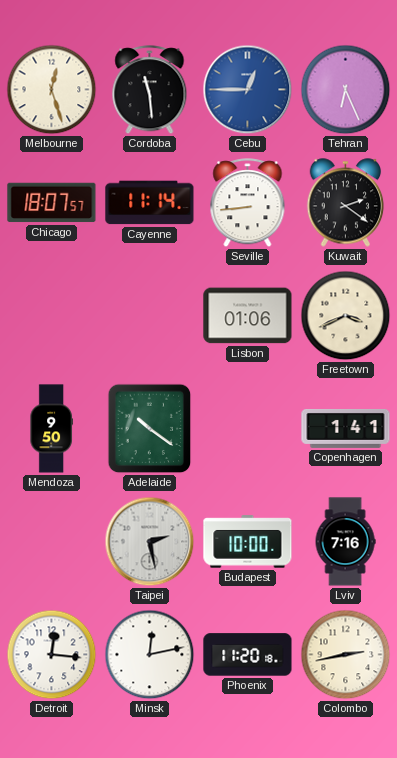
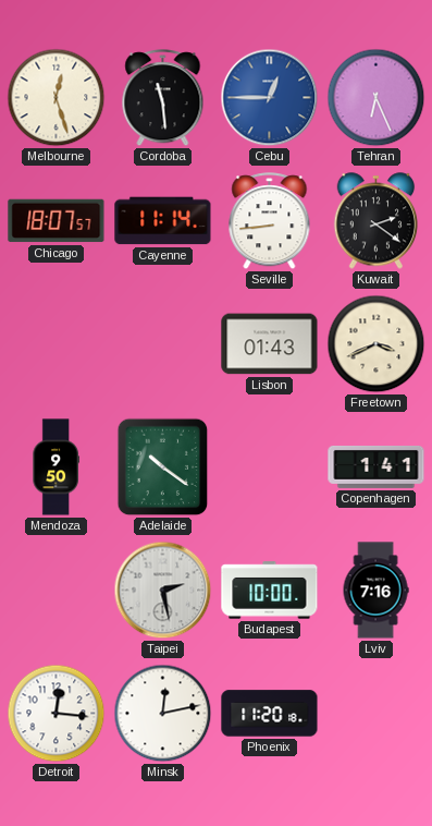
Lisbon: 01:06 -> 01:43 (270, 344)
Colombo: 2:43 -> none (346, 655)
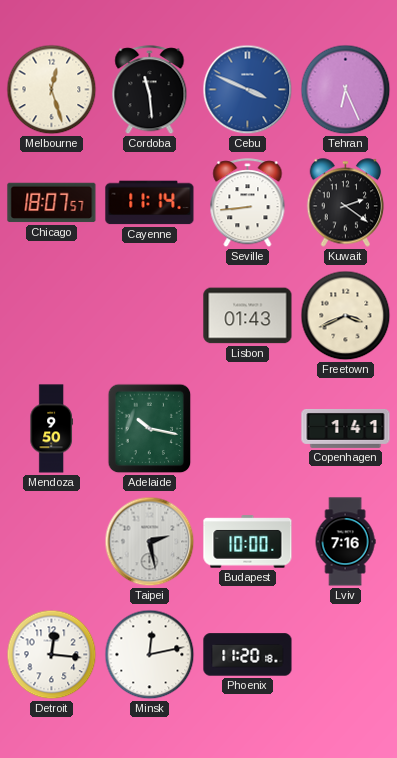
Cebu: 12:45 -> 3:49 (248, 90)
Adelaide: 10:21 -> 10:17 (150, 429)
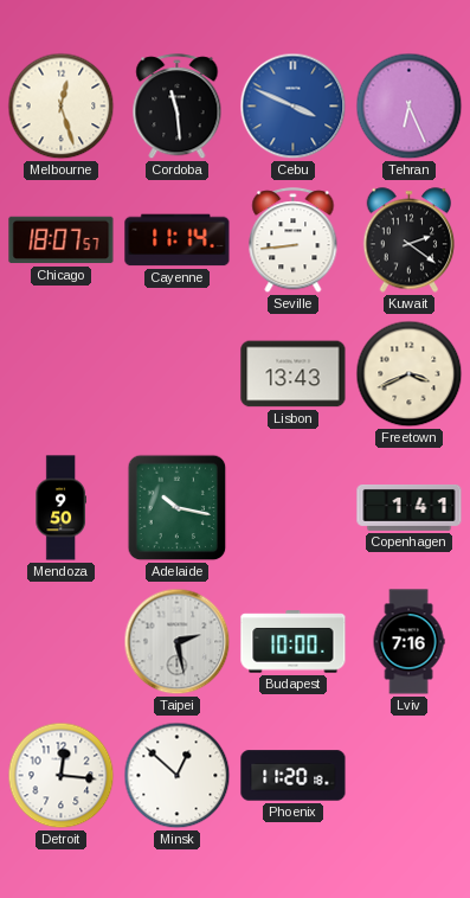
Lisbon: 01:43 -> 13:43 (294, 374)
Minsk: 12:13 -> 12:52 (178, 776)
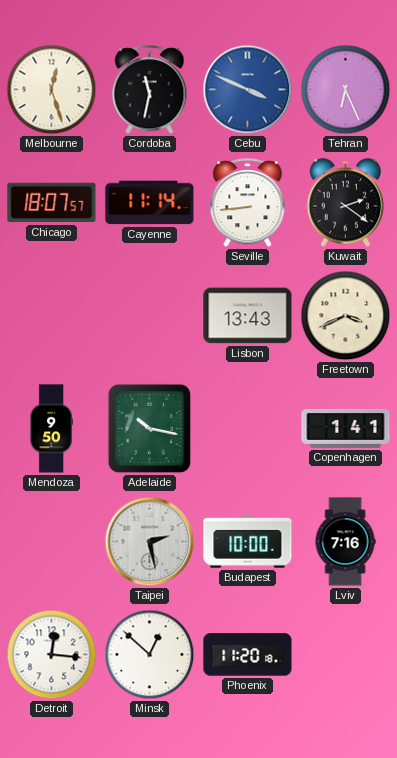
Cordoba: 11:29 -> 11:32 (150, 90)
